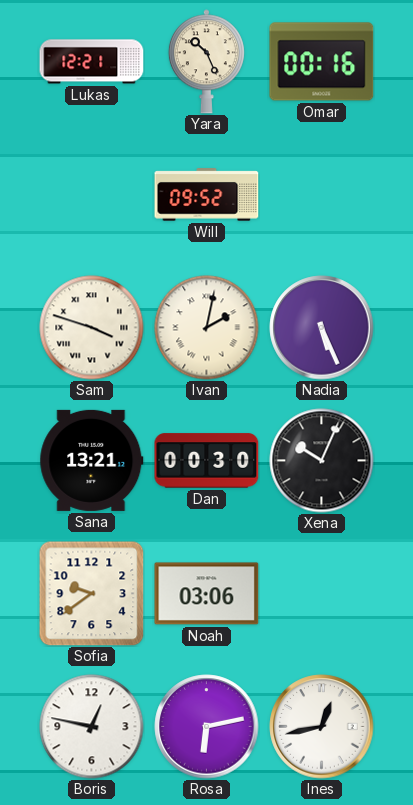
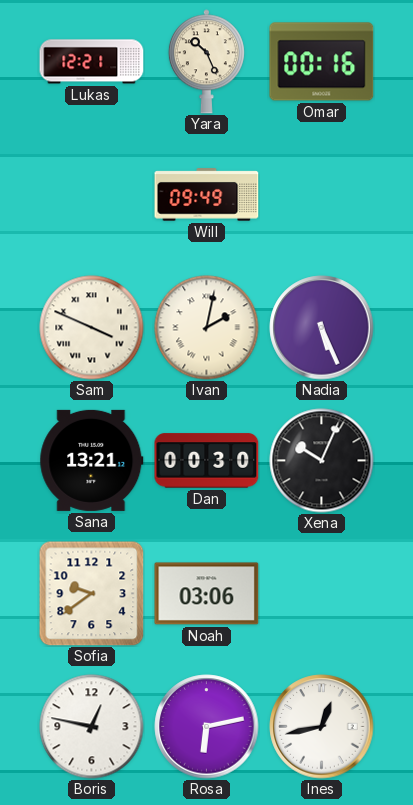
Will: 09:52 -> 09:49 (207, 195)
Sam: 3:48 -> 3:49 (92, 328)
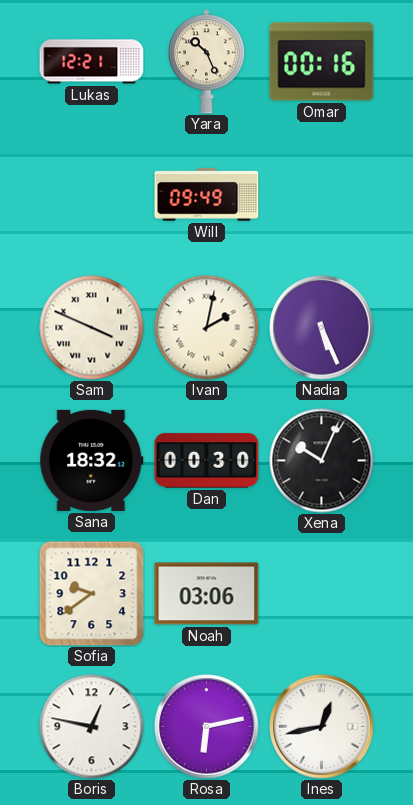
Sana: 13:21 -> 18:32 (92, 460)
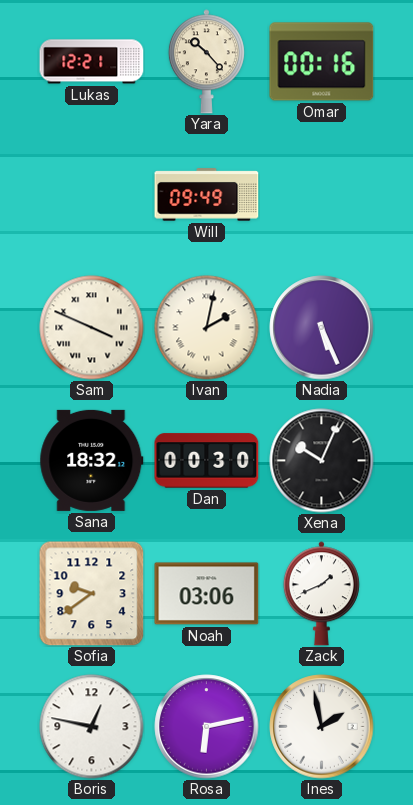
Yara: 10:26 -> 10:23 (206, 62)
Zack: none -> 1:41 (321, 594)
Ines: 12:43 -> 1:58 (322, 727)
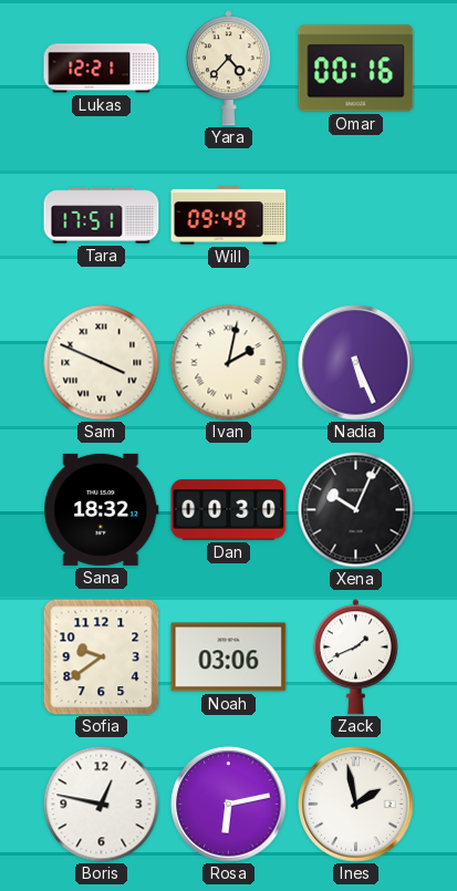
Yara: 10:23 -> 4:37 (228, 69)
Tara: none -> 17:51 (102, 216)
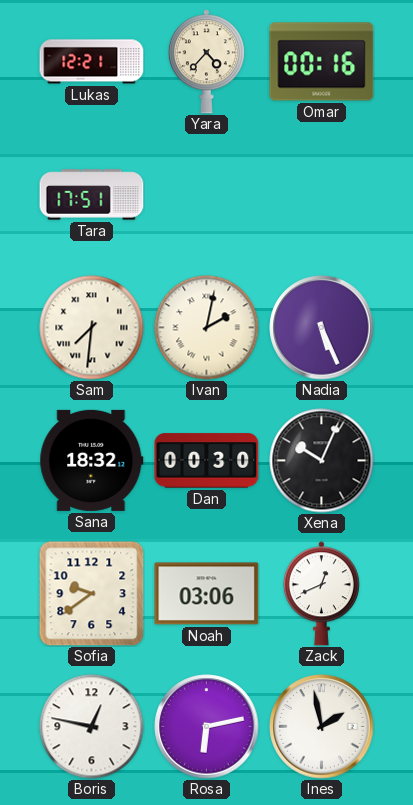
Will: 09:49 -> none (229, 216)
Sam: 3:49 -> 7:31 (92, 328)
Zack: 1:41 -> 12:41 (321, 594)
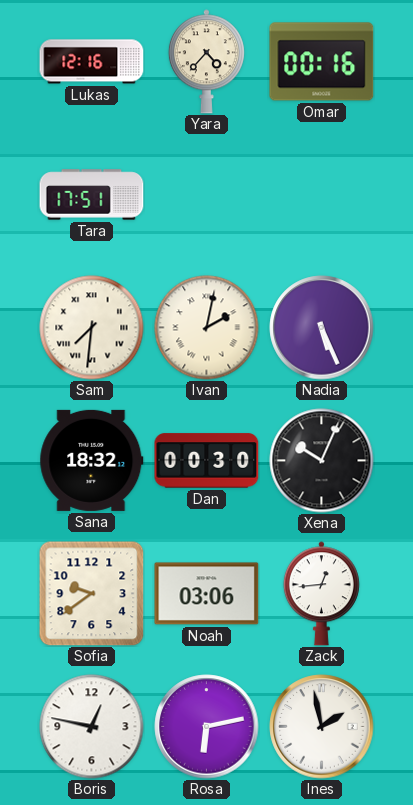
Lukas: 12:21 -> 12:16 (92, 62)
Zack: 12:41 -> 12:44 (321, 594)
